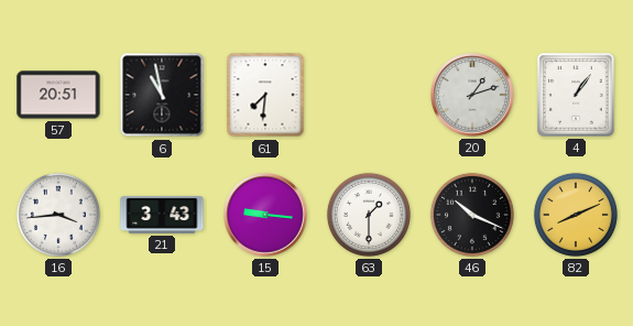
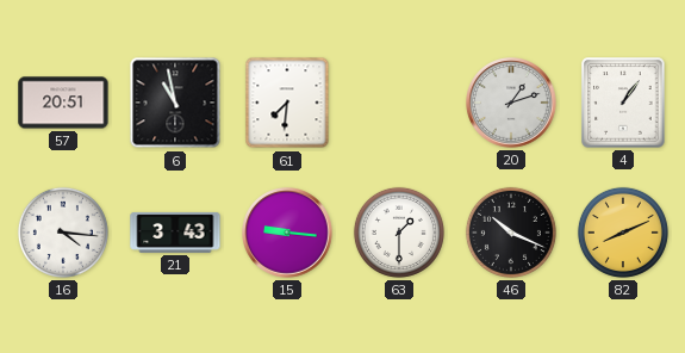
16: 3:44 -> 4:16 (63, 233)
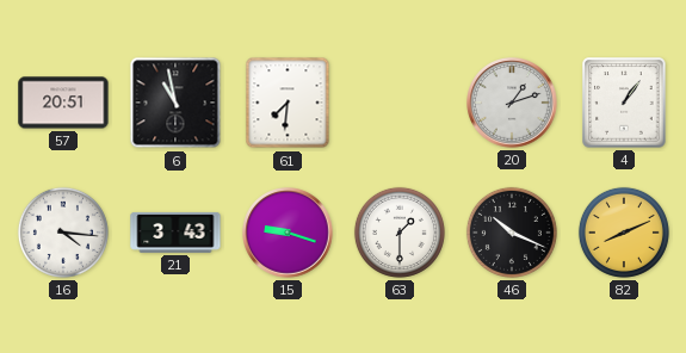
15: 9:16 -> 9:18 (288, 233)
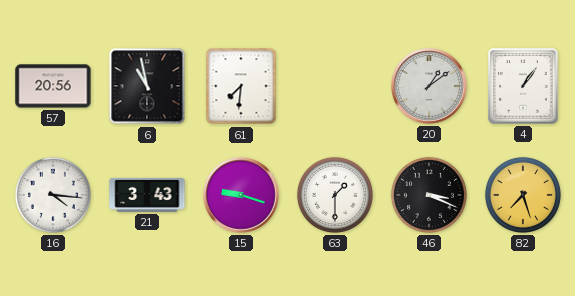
57: 20:51 -> 20:56 (53, 86)
20: 1:12 -> 1:09 (429, 86)
46: 10:19 -> 3:19 (429, 195)
82: 8:11 -> 7:27 (523, 195)
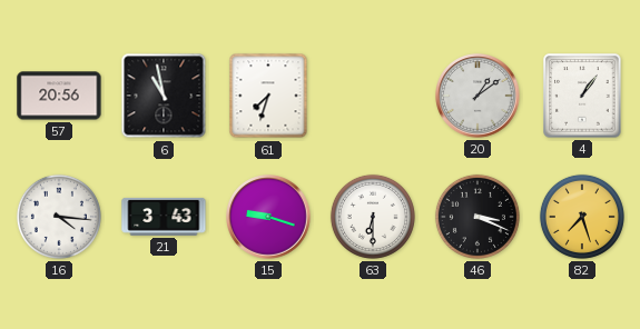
61: 7:31 -> 7:33 (268, 96)
63: 1:30 -> 6:30 (373, 217)
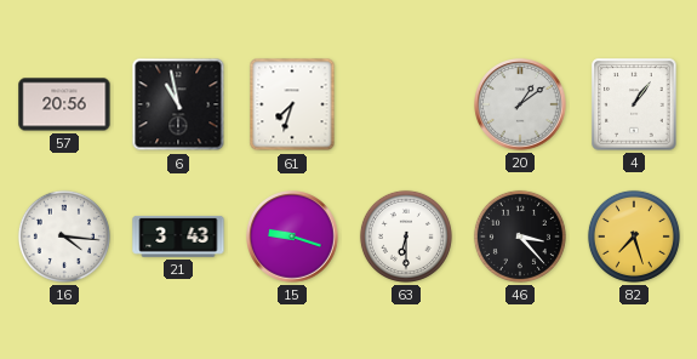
46: 3:19 -> 3:23 (520, 237)
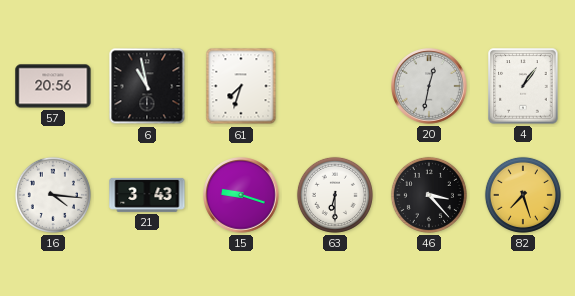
20: 1:09 -> 12:32 (429, 86)
